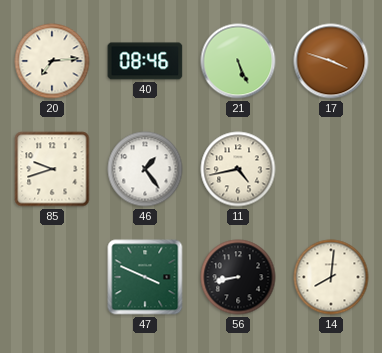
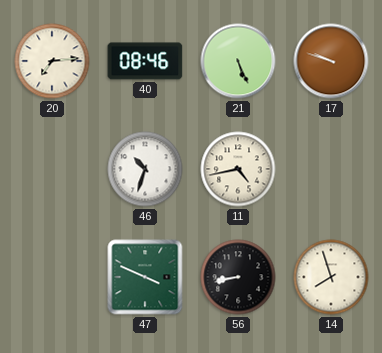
17: 3:48 -> 9:48 (331, 61)
85: 9:42 -> none (52, 169)
46: 1:24 -> 10:33 (145, 169)
14: 8:01 -> 7:57 (331, 277)
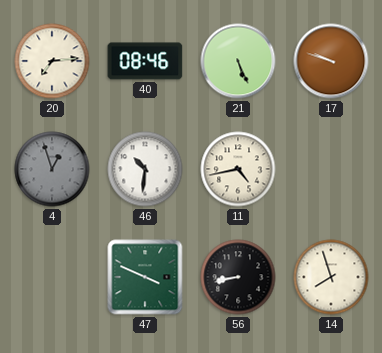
4: none -> 12:57 (52, 169)
46: 10:33 -> 10:31 (145, 169)
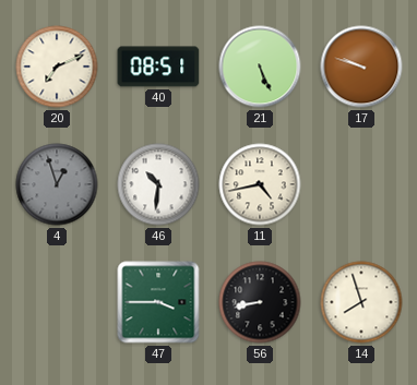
20: 7:14 -> 7:11 (57, 67)
40: 08:46 -> 08:51 (158, 67)
47: 3:49 -> 3:45 (158, 302)
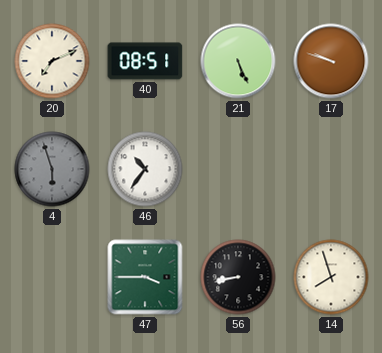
4: 12:57 -> 5:57 (52, 169)
46: 10:31 -> 10:36 (145, 169)
11: 4:43 -> none (260, 184)
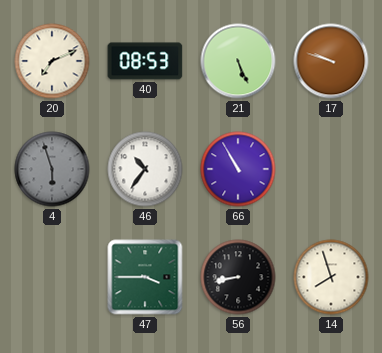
40: 08:51 -> 08:53 (145, 61)
66: none -> 10:55 (238, 169)
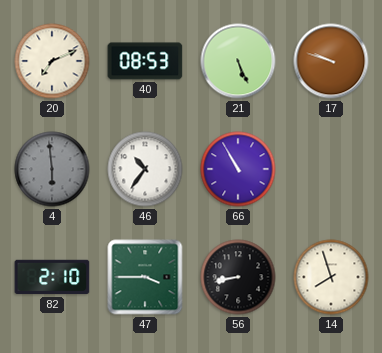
4: 5:57 -> 5:59 (52, 169)
82: none -> 2:10 (52, 277)
